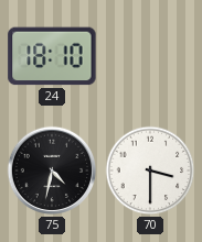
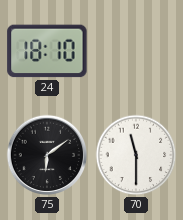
75: 4:32 -> 6:09 (47, 155)
70: 3:30 -> 11:30 (136, 155)
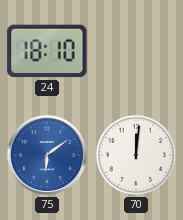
75 dial: black -> blue (47, 155)
70: 11:30 -> 12:01 (136, 155)
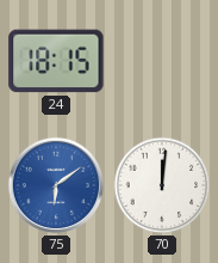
24: 18:10 -> 18:15 (56, 61)
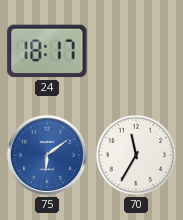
24: 18:15 -> 18:17 (47, 51)
70: 12:01 -> 11:35 (136, 155)
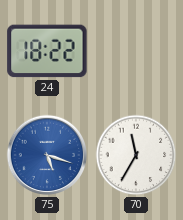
24: 18:17 -> 18:22 (47, 51)
75: 6:09 -> 5:18 (47, 155)
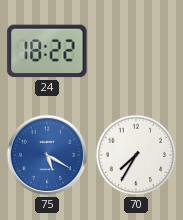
75: 5:18 -> 5:20 (47, 155)
70: 11:35 -> 7:35 (136, 155)
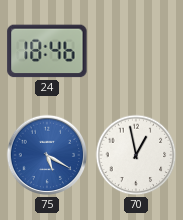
24: 18:22 -> 18:46 (47, 51)
70: 7:35 -> 12:58 (136, 155)
